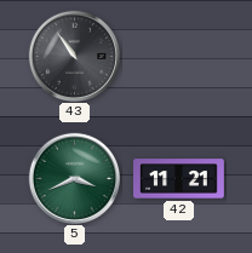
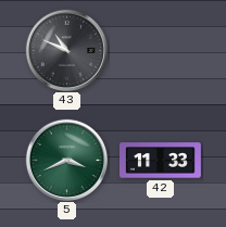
43: 10:54 -> 10:49 (66, 50)
42: 11:21 -> 11:33 (161, 161)
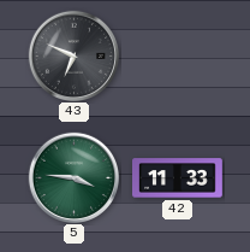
43: 10:49 -> 6:49 (73, 55)
5: 3:41 -> 3:46 (73, 177)
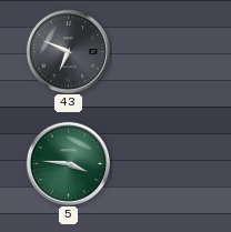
42: 11:33 -> none (178, 178)
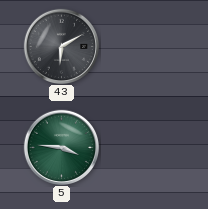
43: 6:49 -> 6:10 (61, 46)
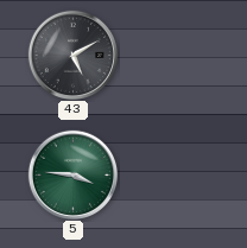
43: 6:10 -> 5:10 (72, 55)
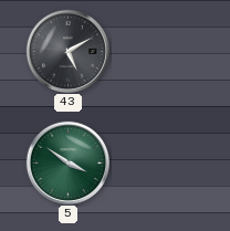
5: 3:46 -> 3:51 (67, 162)
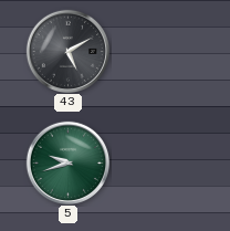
5: 3:51 -> 9:42 (67, 162)
